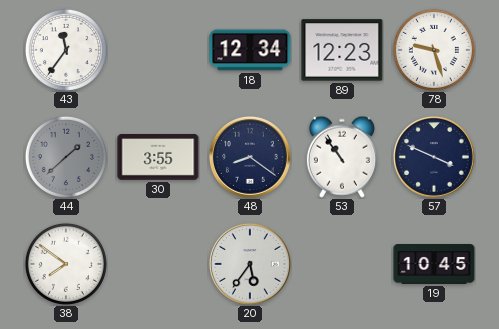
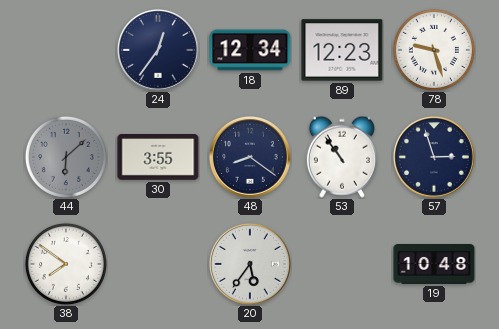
43: 11:36 -> none (66, 50)
24: none -> 12:36 (158, 50)
44: 1:38 -> 6:08 (66, 157)
57: 3:49 -> 2:57 (434, 157)
19: 10:45 -> 10:48 (434, 265)
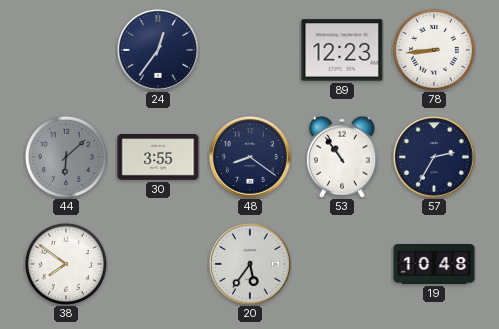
18: 12:34 -> none (250, 50)
78: 9:27 -> 8:44 (434, 50)
57: 2:57 -> 2:35 (434, 157)
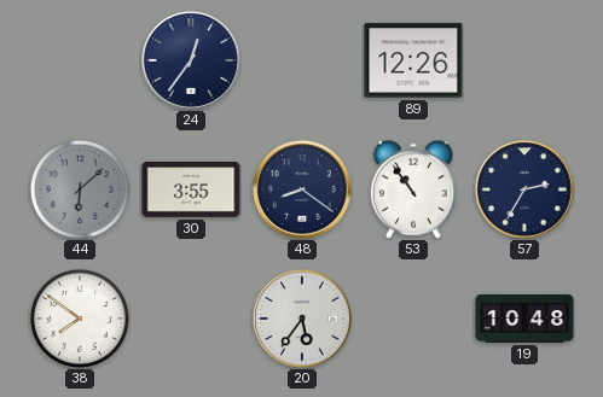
89: 12:23 -> 12:26 (413, 60)
78: 8:44 -> none (434, 50)
